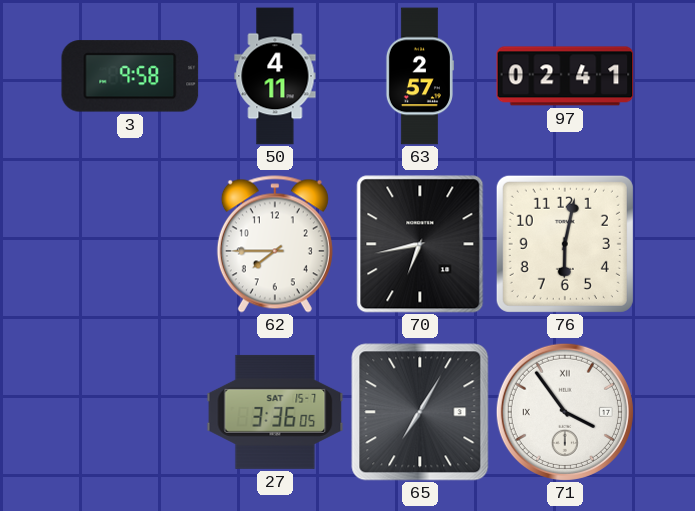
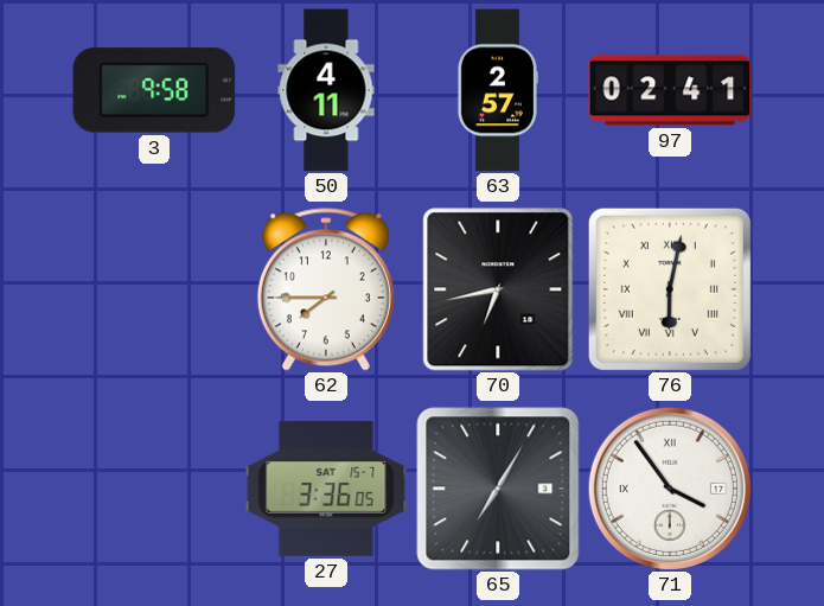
76 numerals: Arabic -> Roman (670, 289)
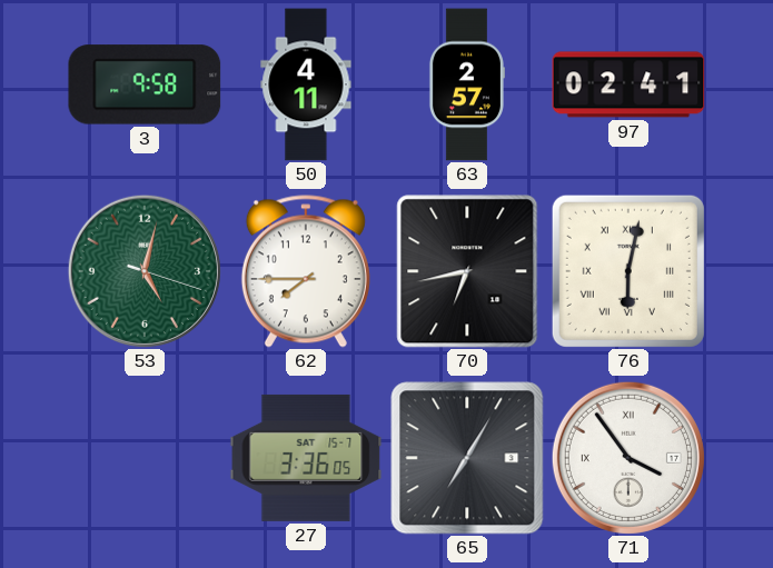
53: none -> 5:02 (145, 271)
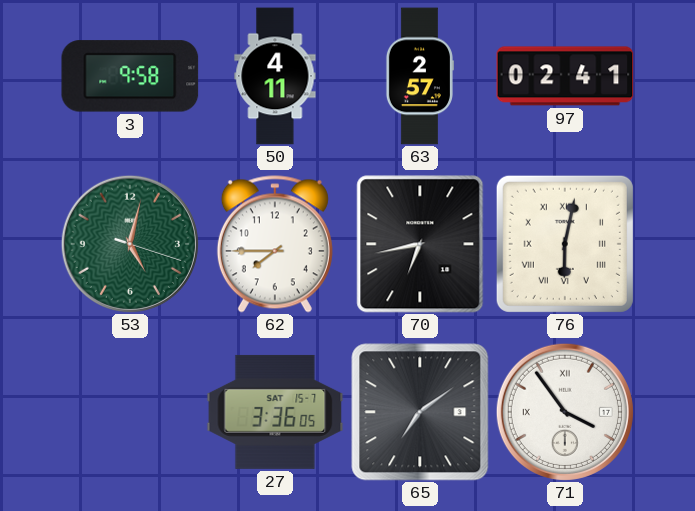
65: 7:05 -> 7:09 (420, 412)
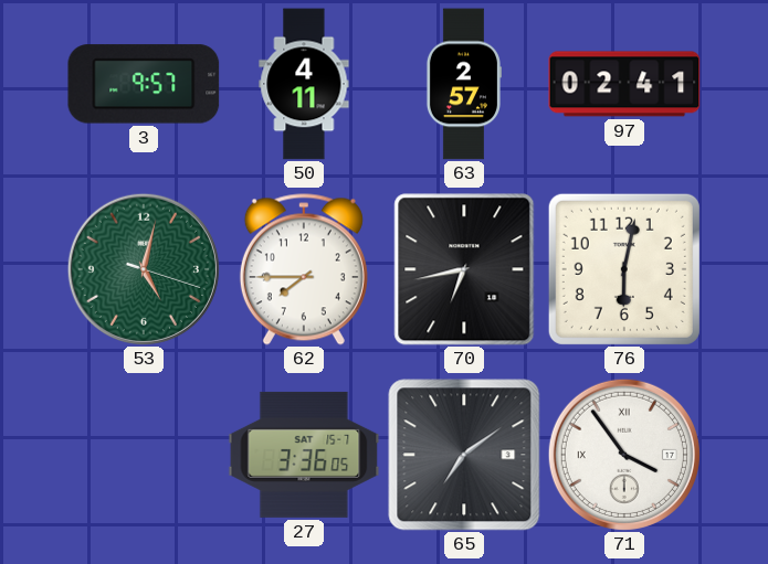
3: 9:58 -> 9:57 (144, 84)
76 numerals: Roman -> Arabic (624, 269)
